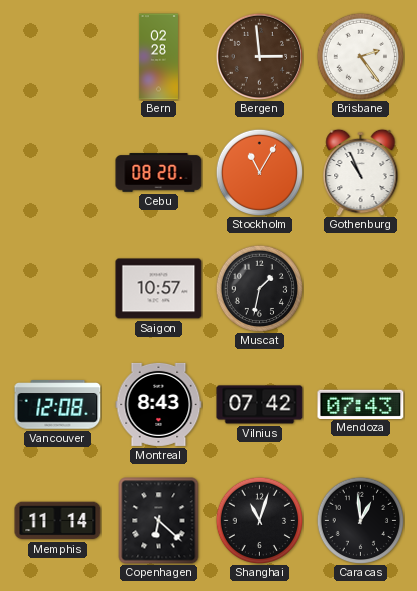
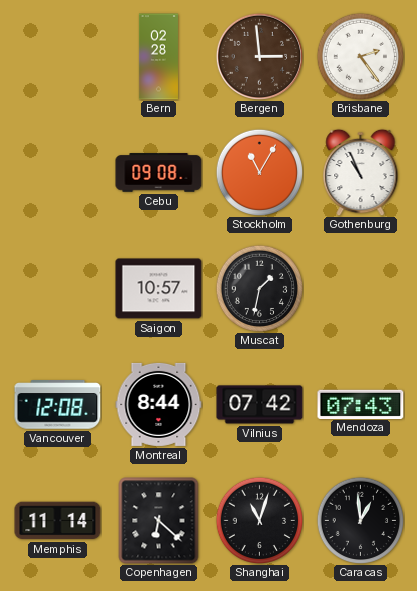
Cebu: 08:20 -> 09:08 (159, 173)
Montreal: 8:43 -> 8:44 (159, 404)
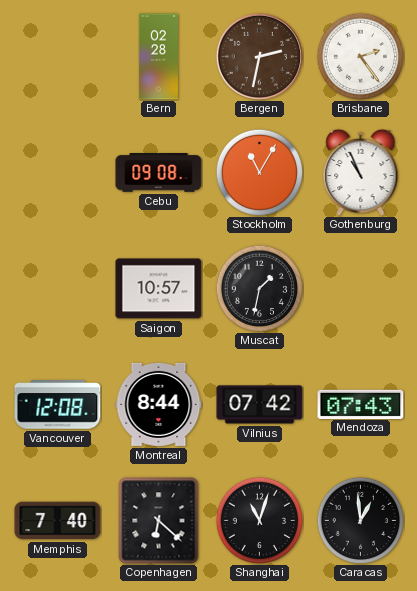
Bergen: 2:59 -> 2:32 (259, 56)
Memphis: 11:14 -> 7:40 (58, 521)
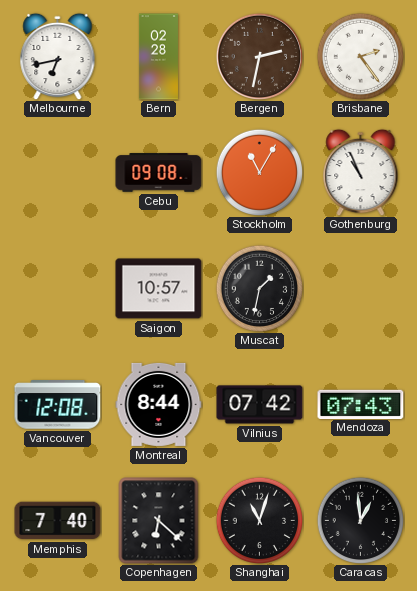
Melbourne: none -> 6:43 (58, 56)
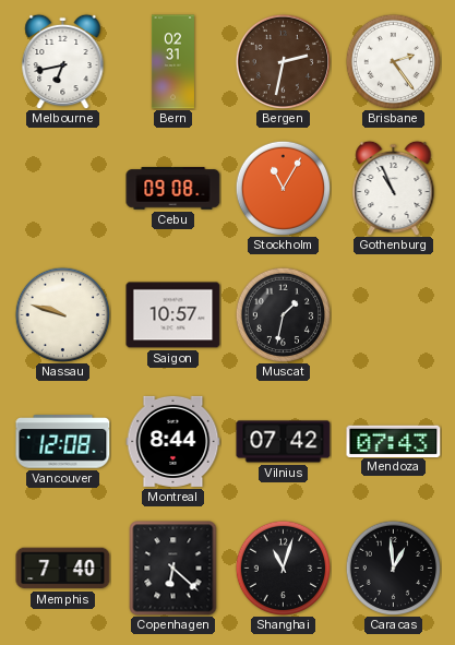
Bern: 02:28 -> 02:31 (172, 62)
Nassau: none -> 9:48 (62, 314)
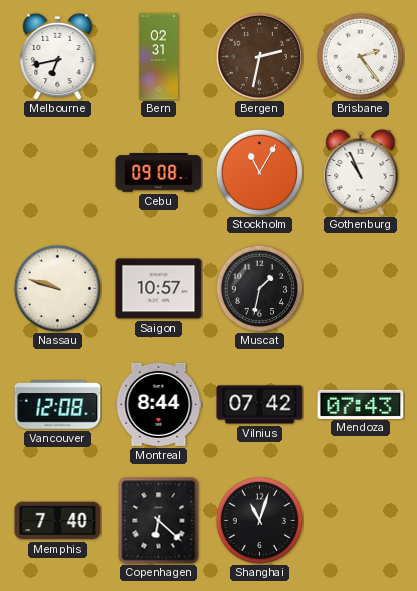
Caracas: 12:59 -> none (393, 568)
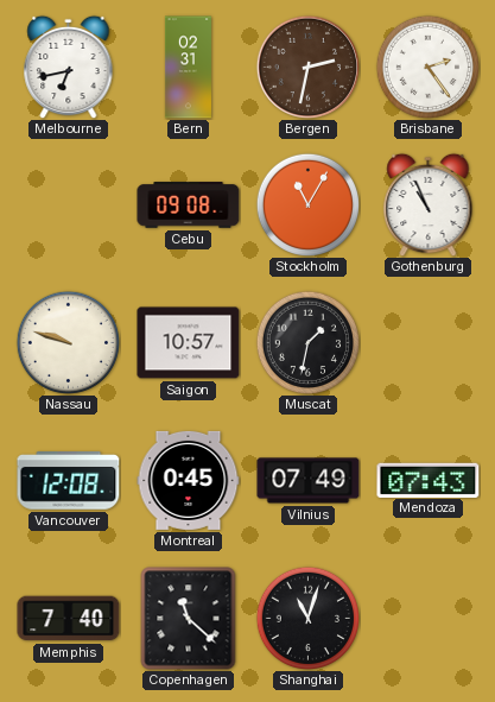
Montreal: 8:44 -> 0:45 (189, 480)
Vilnius: 07:42 -> 07:49 (309, 481)
Copenhagen: 6:22 -> 11:22 (189, 619)
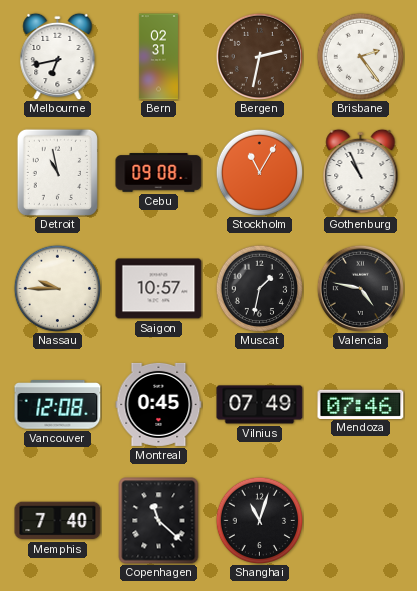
Detroit: none -> 10:58 (57, 172)
Nassau: 9:48 -> 9:45 (57, 288)
Valencia: none -> 4:47 (360, 288)
Mendoza: 07:43 -> 07:46 (361, 404)
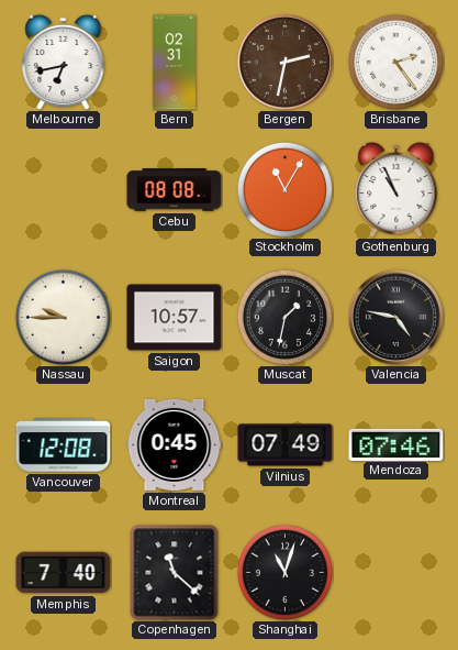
Detroit: 10:58 -> none (57, 172)
Cebu: 09:08 -> 08:08 (175, 190)
